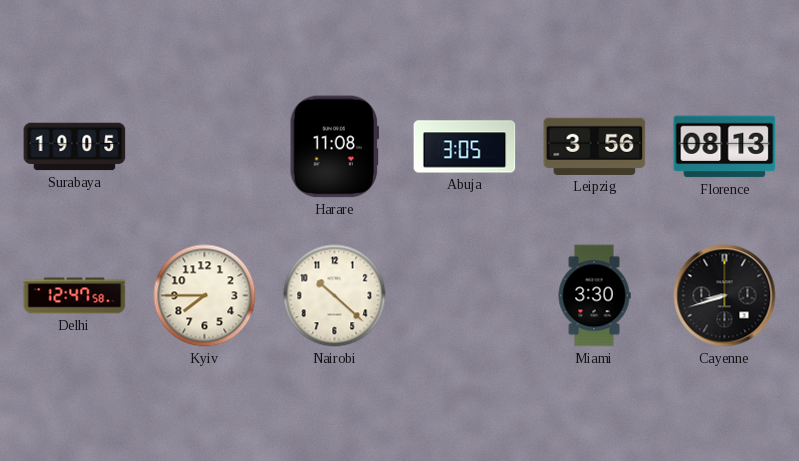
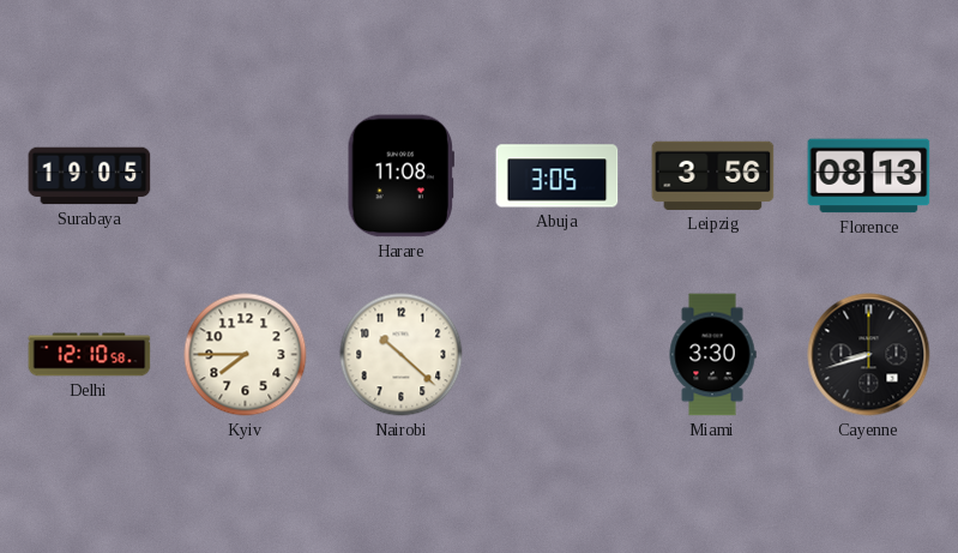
Delhi: 12:47 -> 12:10 (90, 355)
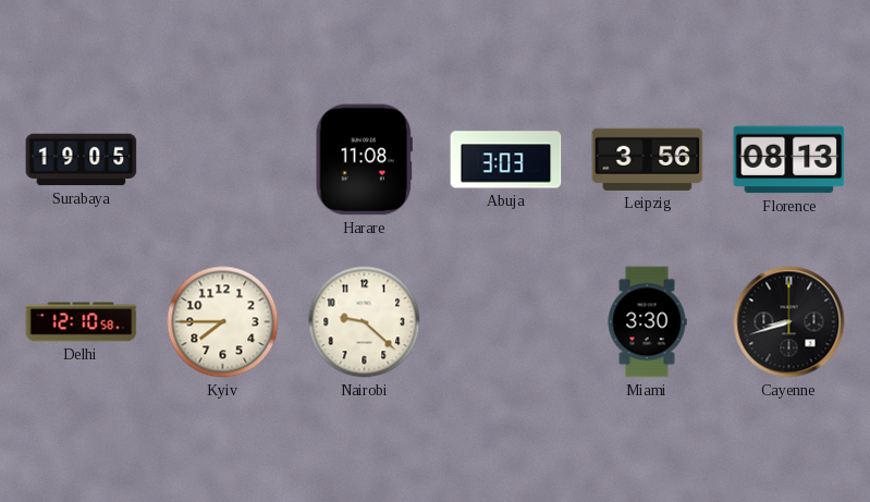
Abuja: 3:05 -> 3:03 (506, 160)
Nairobi: 10:22 -> 9:22 (365, 322)
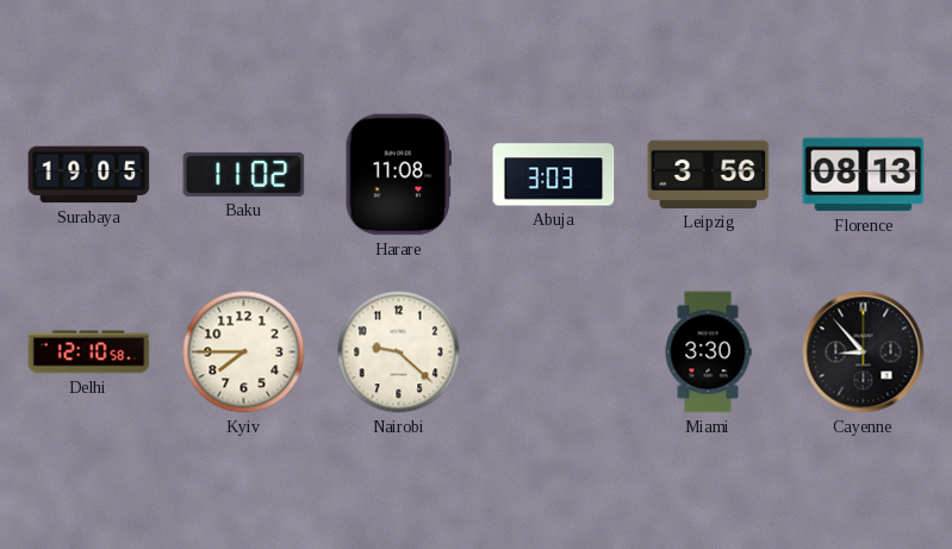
Baku: none -> 11:02 (244, 174)
Cayenne: 8:42 -> 8:53 (864, 353)
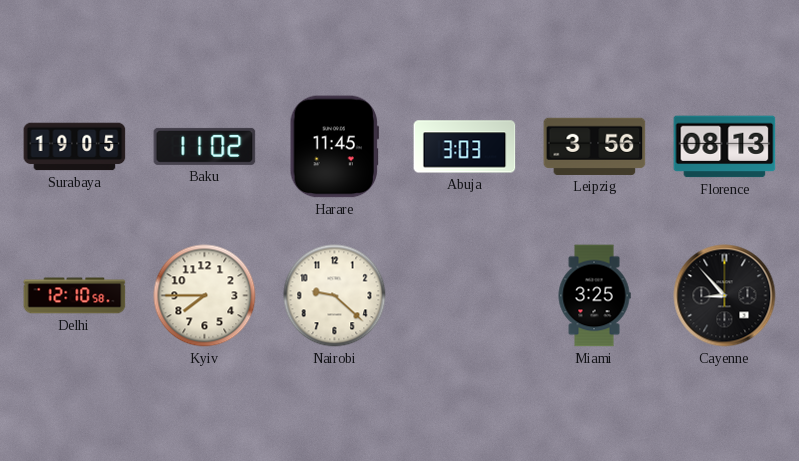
Harare: 11:08 -> 11:45 (334, 147)
Miami: 3:30 -> 3:25 (594, 296)
